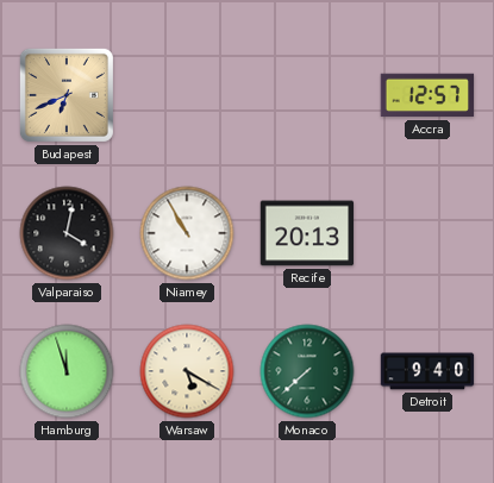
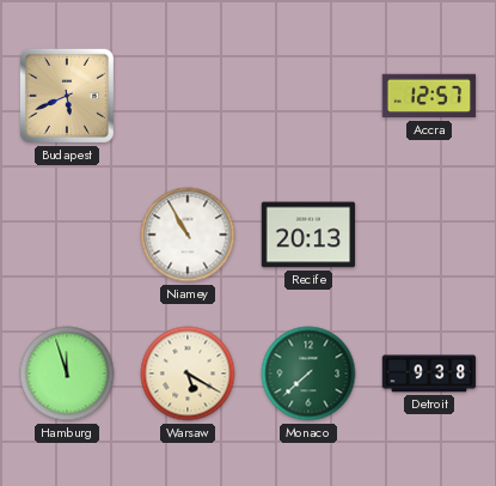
Budapest: 6:41 -> 5:41 (67, 96)
Valparaiso: 4:02 -> none (67, 233)
Detroit: 9:40 -> 9:38 (429, 373)
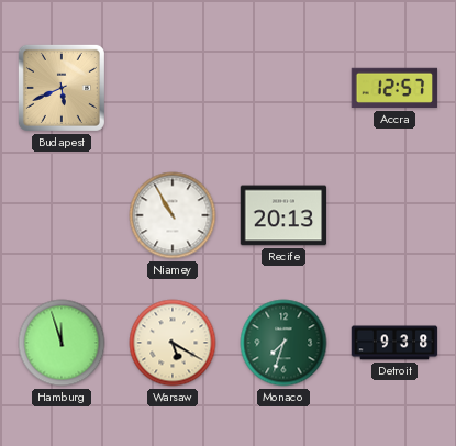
Monaco: 7:38 -> 7:33 (283, 343)
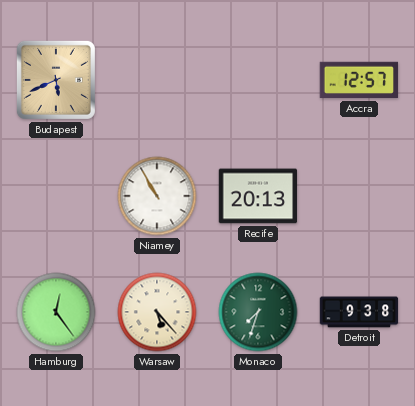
Hamburg: 11:57 -> 12:24 (56, 312)
Warsaw: 5:20 -> 5:23 (157, 312)
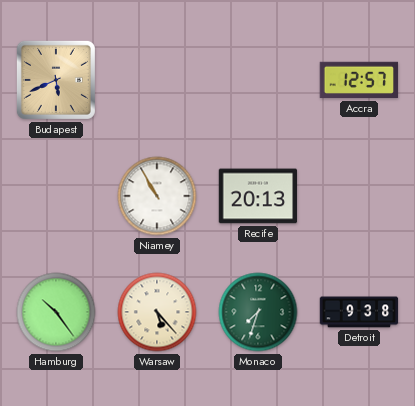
Hamburg: 12:24 -> 10:24 (56, 312)
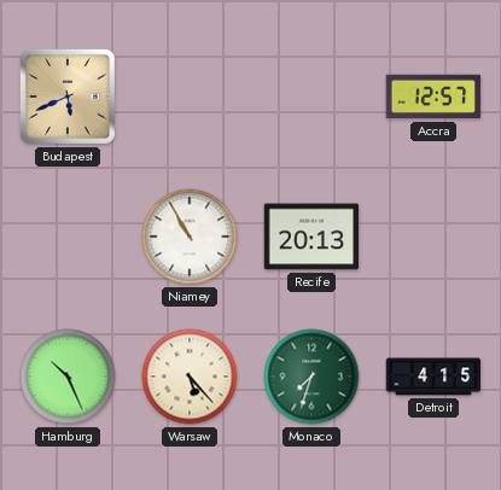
Hamburg: 10:24 -> 10:26 (68, 377)
Detroit: 9:38 -> 4:15 (433, 377)
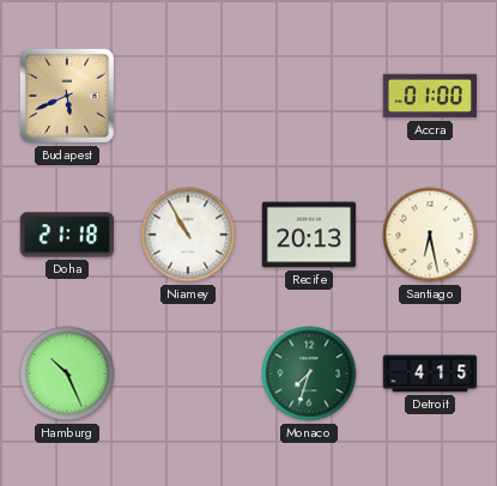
Accra: 12:57 -> 01:00 (430, 96)
Doha: none -> 21:18 (67, 235)
Santiago: none -> 6:28 (430, 235)
Warsaw: 5:23 -> none (190, 377)
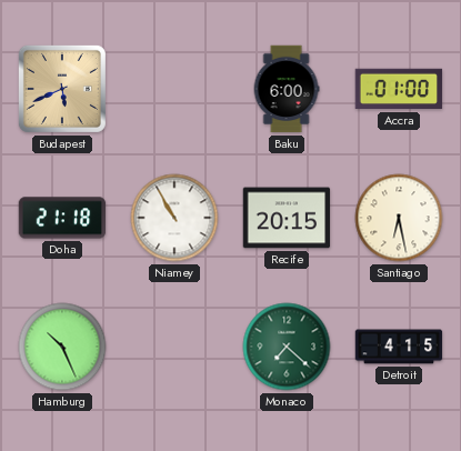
Baku: none -> 6:00 (287, 89)
Recife: 20:13 -> 20:15 (287, 218)
Monaco: 7:33 -> 7:22 (287, 347)
